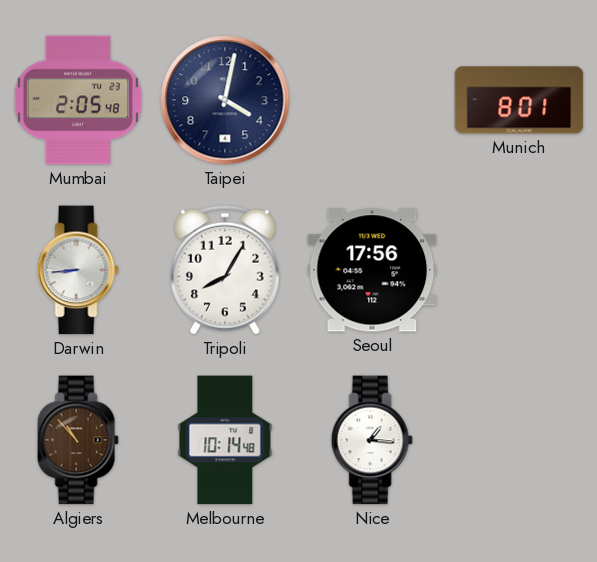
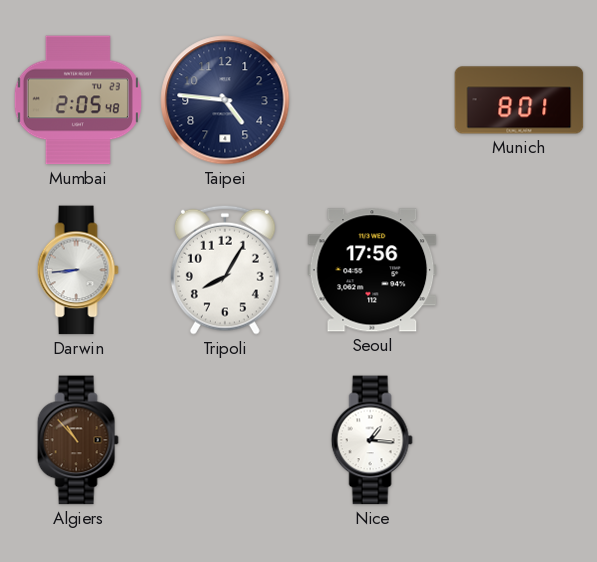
Taipei: 4:02 -> 4:46 (225, 100)
Melbourne: 10:14 -> none (225, 440)
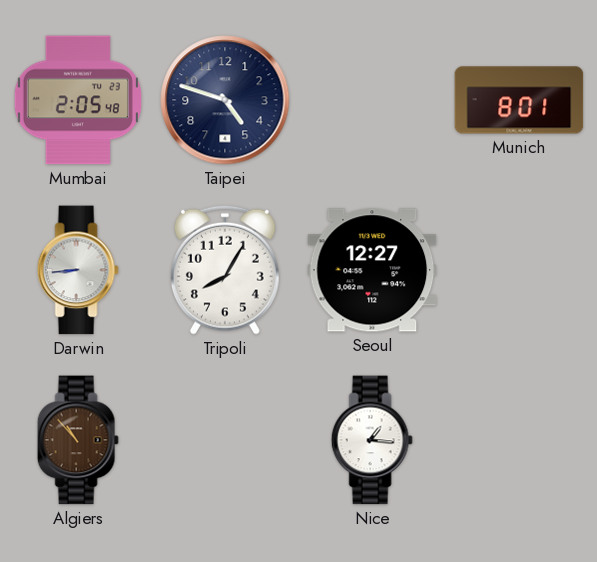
Taipei: 4:46 -> 4:48 (225, 100)
Seoul: 17:56 -> 12:27 (372, 270)
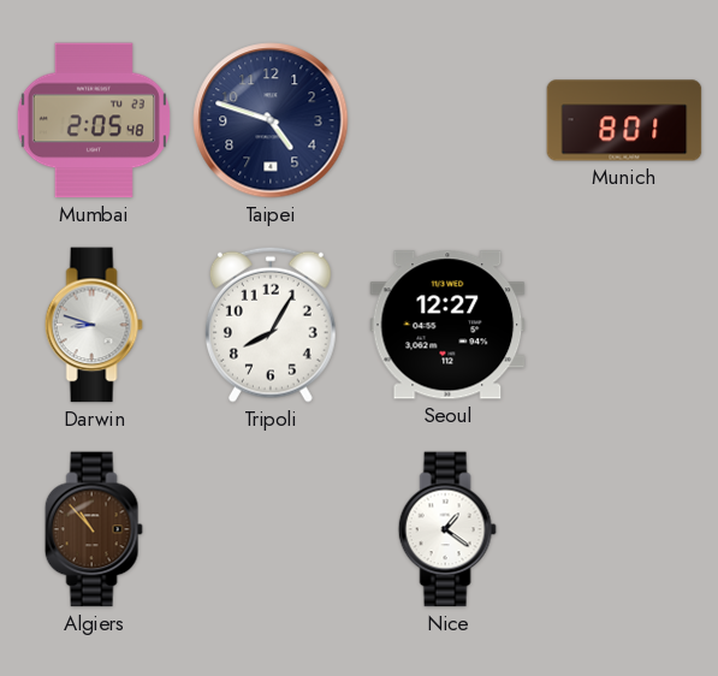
Darwin: 8:44 -> 8:48 (94, 325)
Nice: 1:16 -> 1:21 (447, 529)
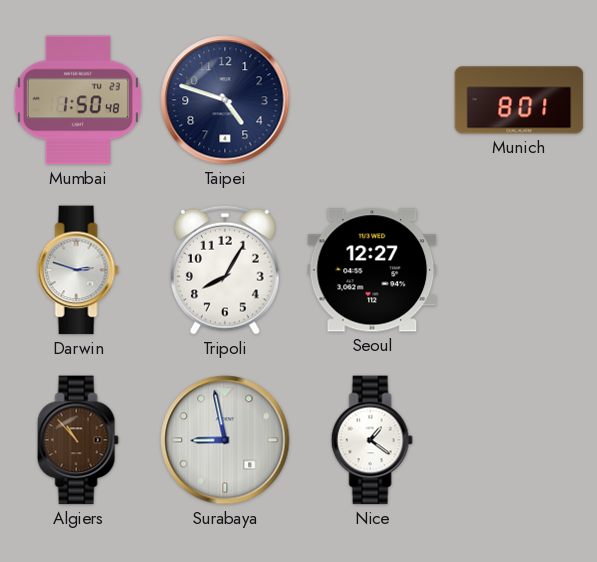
Mumbai: 2:05 -> 1:50 (78, 100)
Darwin: 8:48 -> 2:48 (78, 270)
Surabaya: none -> 8:58 (225, 440)
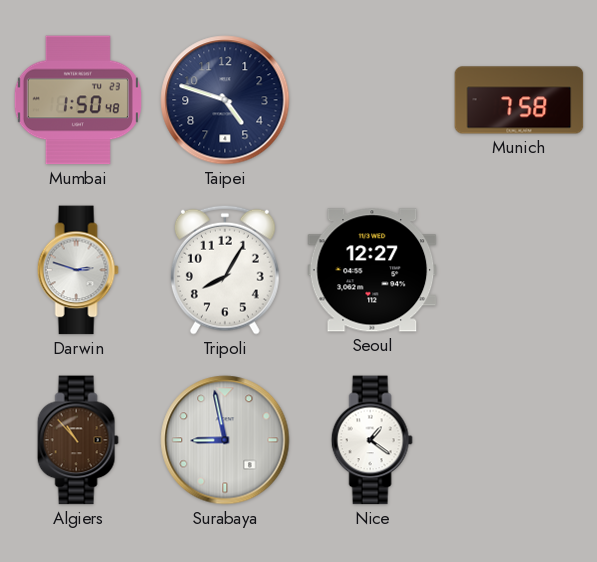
Munich: 8:01 -> 7:58 (519, 100)
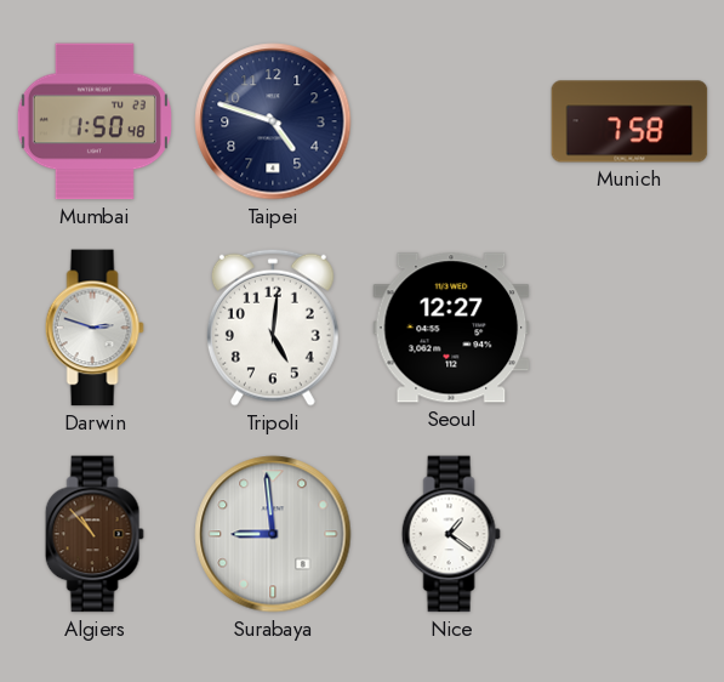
Tripoli: 8:05 -> 5:01 (273, 328)
Surabaya: 8:58 -> 8:59 (273, 534)
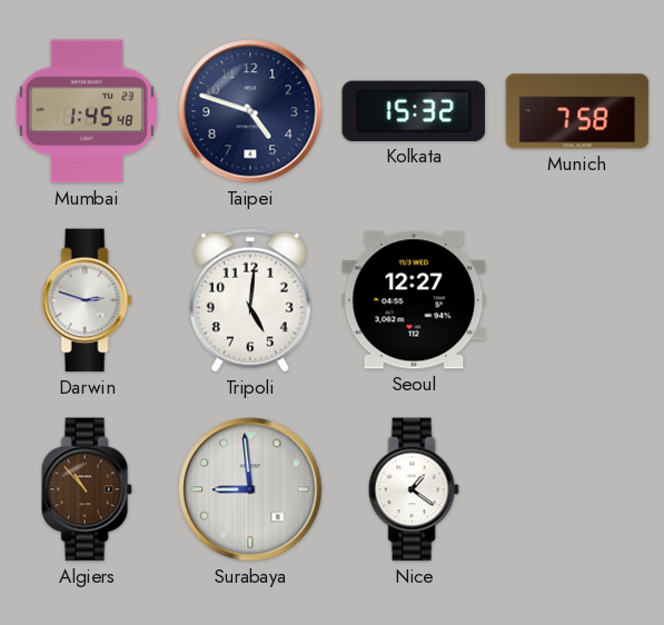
Mumbai: 1:50 -> 1:45 (87, 111)
Kolkata: none -> 15:32 (414, 111)
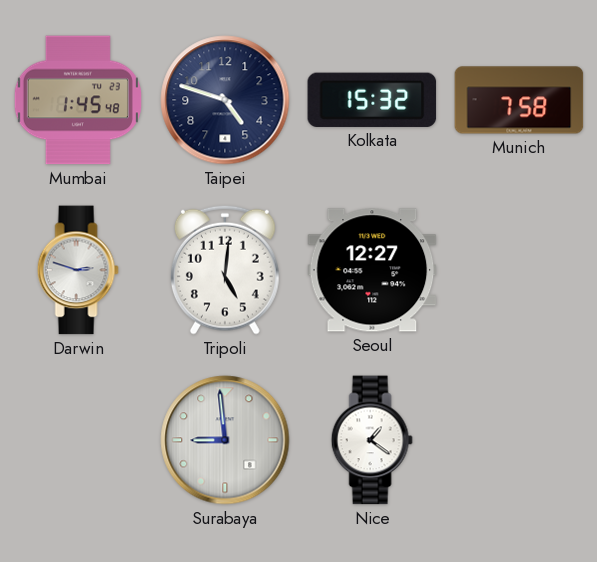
Algiers: 10:53 -> none (87, 489)
